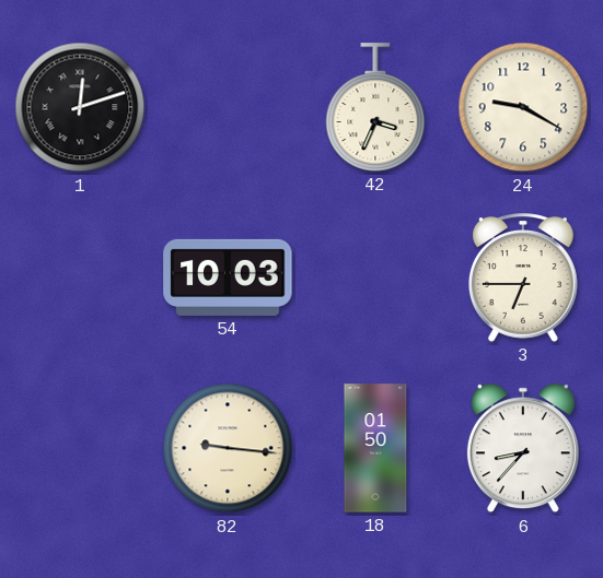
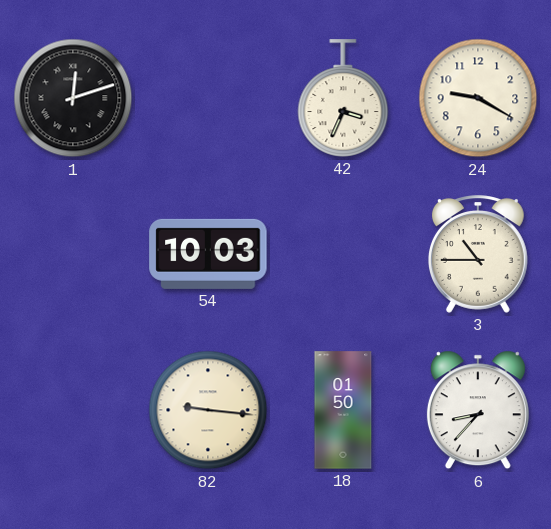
3: 6:45 -> 10:45 (478, 254)
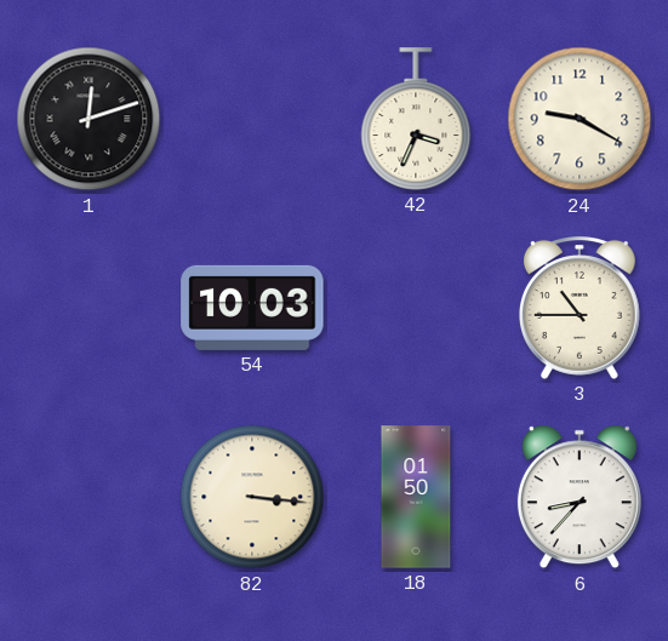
82: 9:16 -> 3:16 (252, 497)
